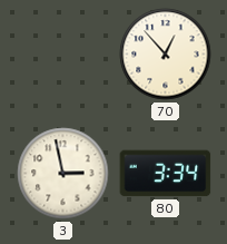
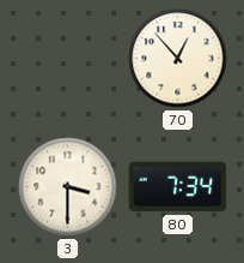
3: 2:58 -> 3:30 (68, 187)
80: 3:34 -> 7:34 (178, 187)
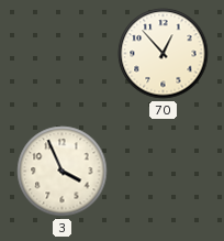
3: 3:30 -> 3:56 (63, 172)
80: 7:34 -> none (178, 187)
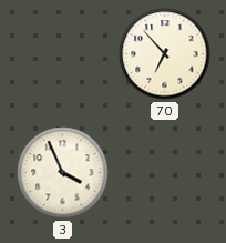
70: 12:53 -> 6:53 (165, 54)
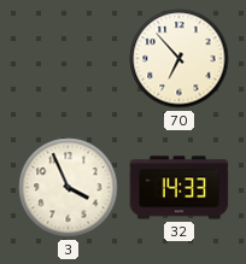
32: none -> 14:33 (180, 188)
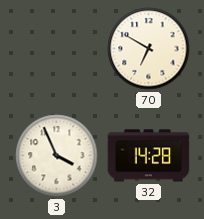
70: 6:53 -> 6:50 (149, 49)
32: 14:33 -> 14:28 (149, 156)
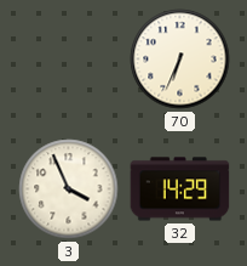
70: 6:50 -> 6:34 (180, 60)
32: 14:28 -> 14:29 (180, 189)
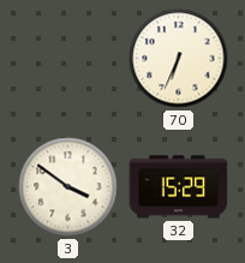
3: 3:56 -> 3:51 (68, 187)
32: 14:29 -> 15:29 (179, 187)
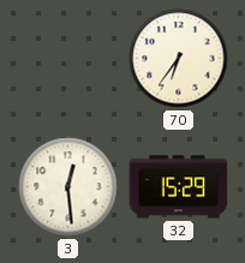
70: 6:34 -> 6:36 (179, 59)
3: 3:51 -> 12:29 (68, 187)
